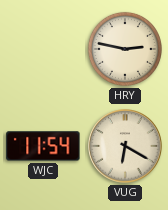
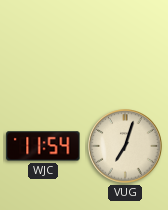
HRY: 2:47 -> none (125, 49)
VUG: 6:20 -> 7:03 (125, 146)
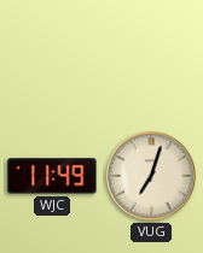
WJC: 11:54 -> 11:49 (52, 176)
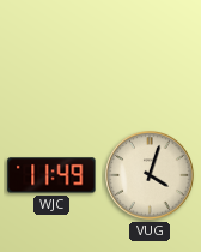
VUG: 7:03 -> 4:03 (150, 175)
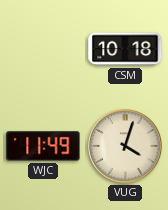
CSM: none -> 10:18 (125, 49)
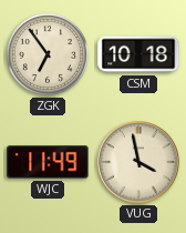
ZGK: none -> 6:54 (48, 54)
VUG: 4:03 -> 3:58 (138, 162)
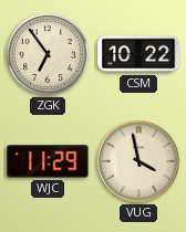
CSM: 10:18 -> 10:22 (138, 54)
WJC: 11:49 -> 11:29 (48, 161)
